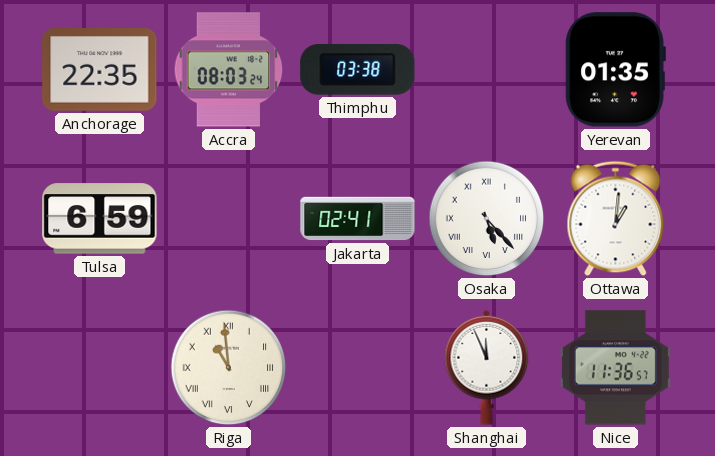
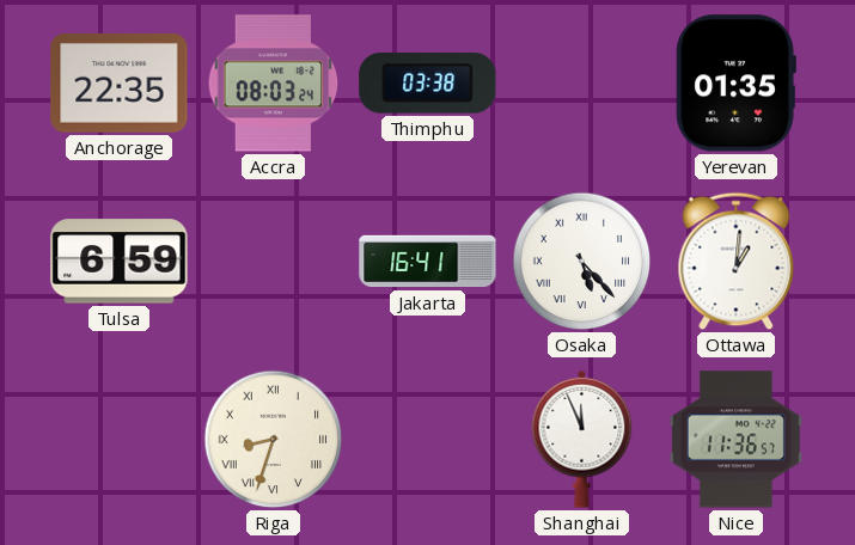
Jakarta: 02:41 -> 16:41 (428, 262)
Riga: 10:59 -> 8:33 (274, 440)
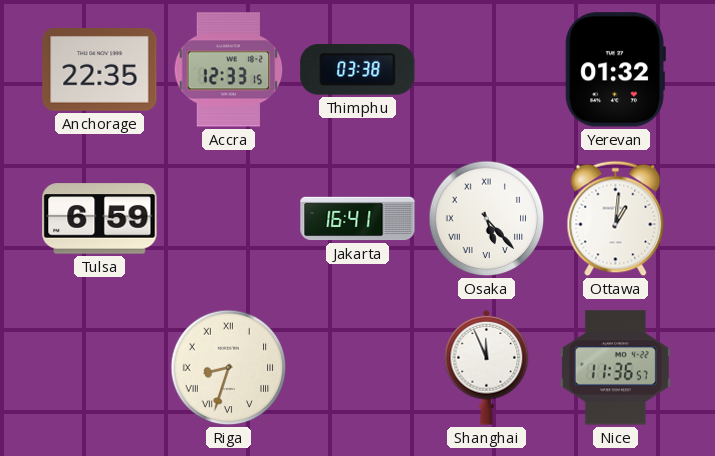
Accra: 08:03 -> 12:33 (229, 70)
Yerevan: 01:35 -> 01:32 (615, 70)
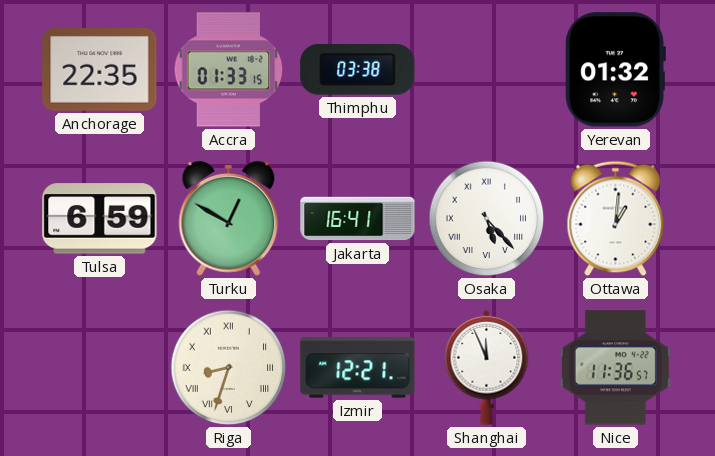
Accra: 12:33 -> 01:33 (229, 70)
Turku: none -> 12:50 (229, 218)
Izmir: none -> 12:21 (358, 368)
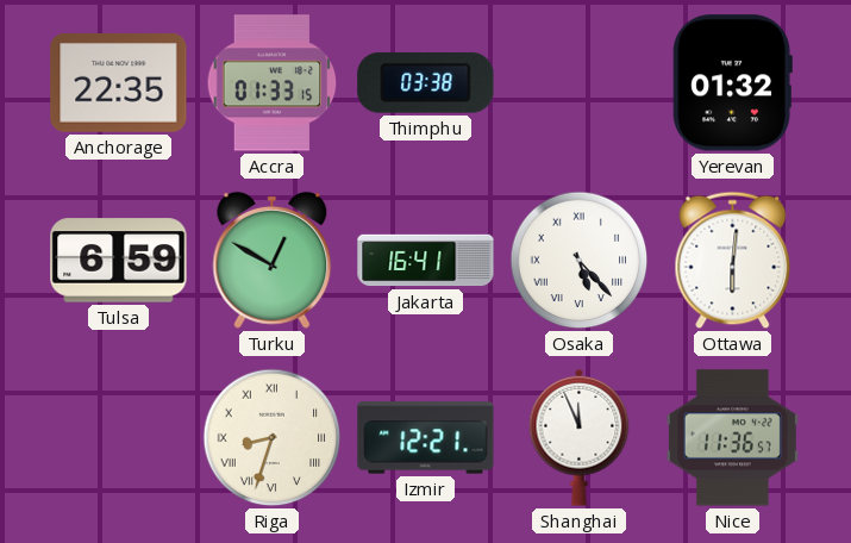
Ottawa: 1:01 -> 6:01 (733, 261)
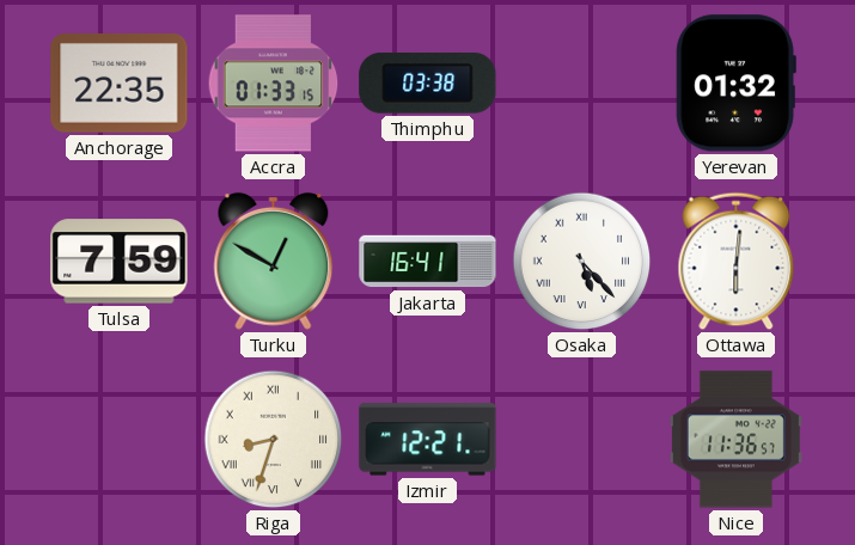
Tulsa: 6:59 -> 7:59 (120, 262)
Shanghai: 11:56 -> none (580, 437)
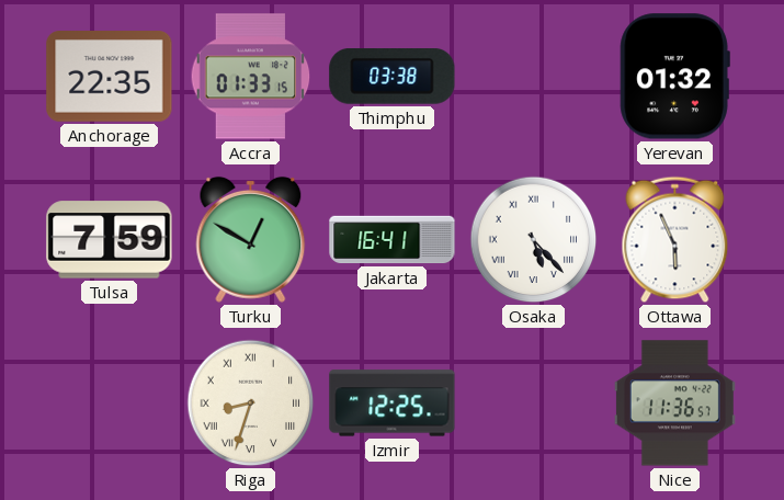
Ottawa: 6:01 -> 5:56 (675, 240)
Izmir: 12:21 -> 12:25 (393, 404)
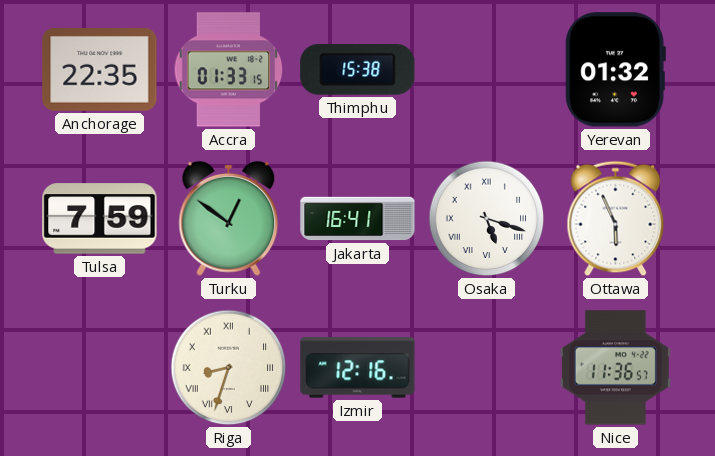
Thimphu: 03:38 -> 15:38 (358, 70)
Turku: 12:50 -> 12:51 (229, 218)
Osaka: 5:23 -> 5:18 (487, 219)
Izmir: 12:25 -> 12:16 (358, 368)
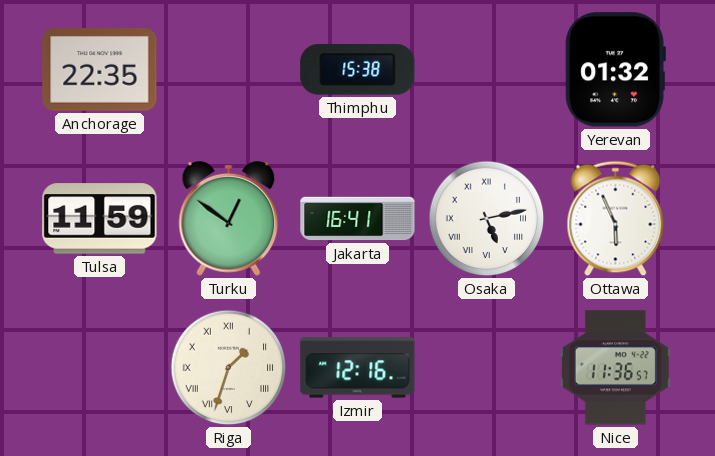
Accra: 01:33 -> none (229, 70)
Tulsa: 7:59 -> 11:59 (100, 219)
Osaka: 5:18 -> 5:13 (487, 219)
Riga: 8:33 -> 1:33 (229, 368)
